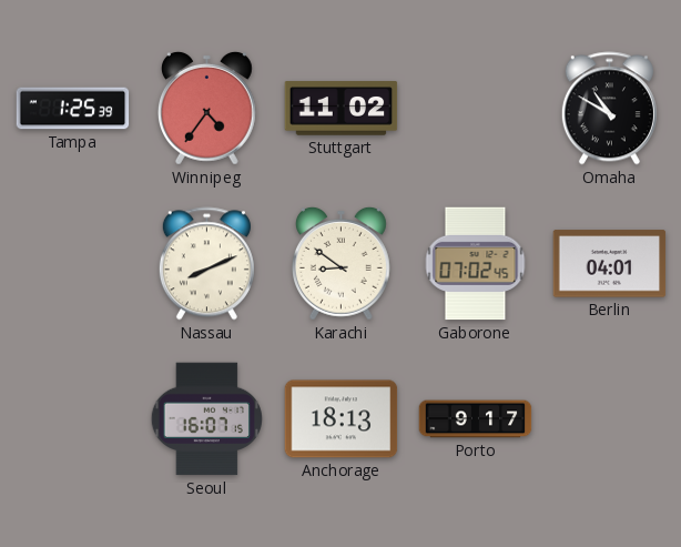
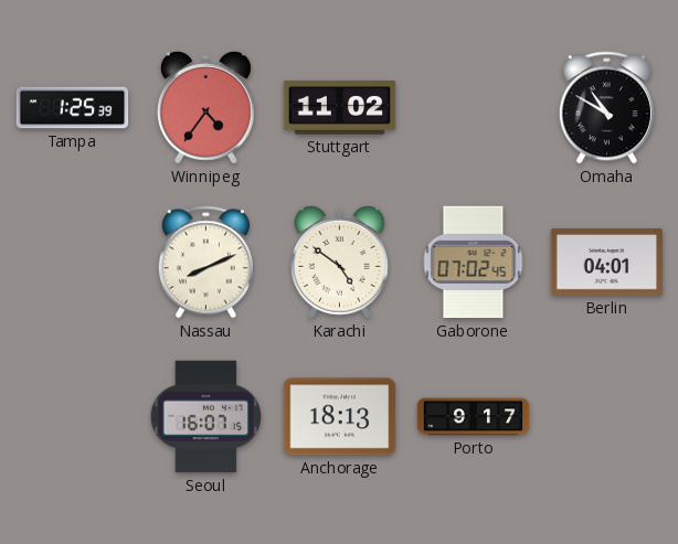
Karachi: 8:51 -> 4:51 (339, 262)
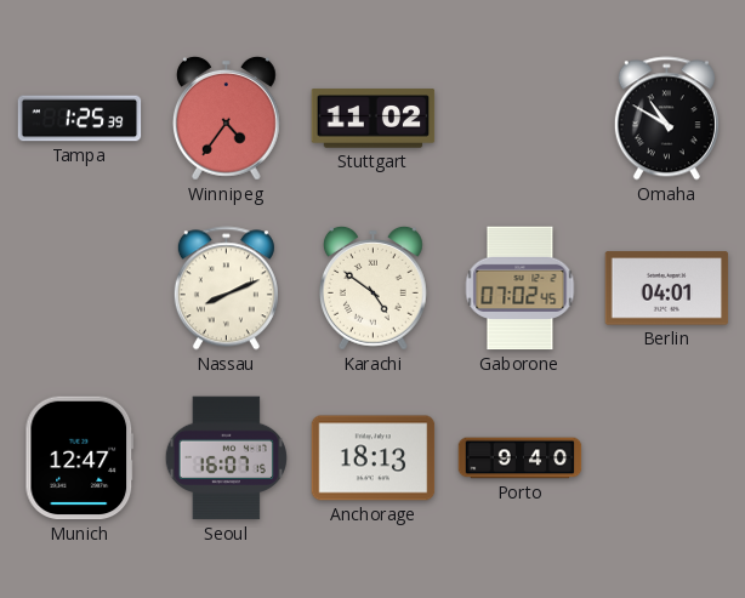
Munich: none -> 12:47 (80, 459)
Porto: 9:17 -> 9:40 (521, 459)
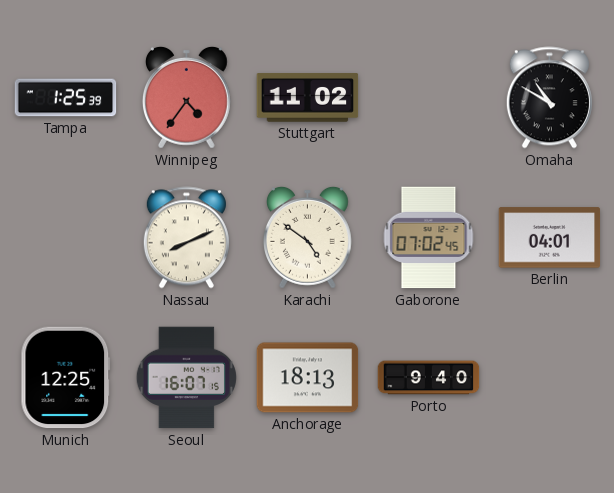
Munich: 12:47 -> 12:25 (66, 378)
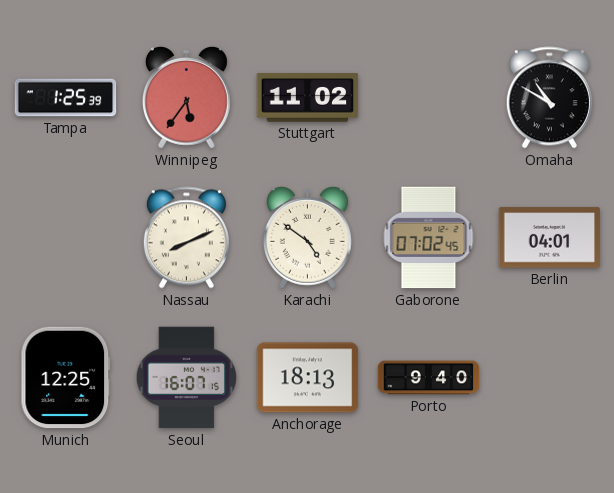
Winnipeg: 4:36 -> 5:36 (186, 97)
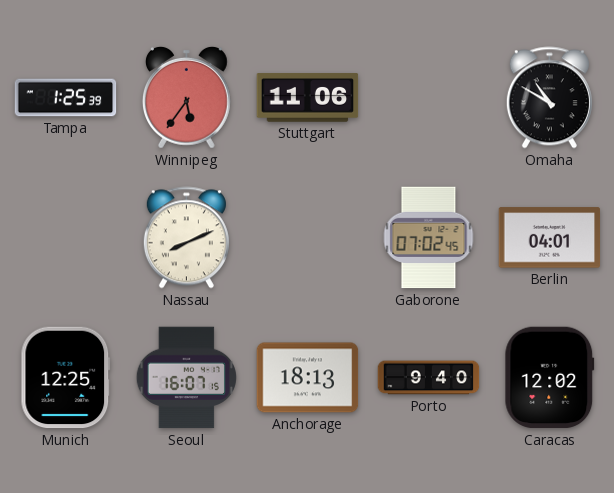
Stuttgart: 11:02 -> 11:06 (308, 98)
Karachi: 4:51 -> none (307, 237)
Caracas: none -> 12:02 (550, 378)
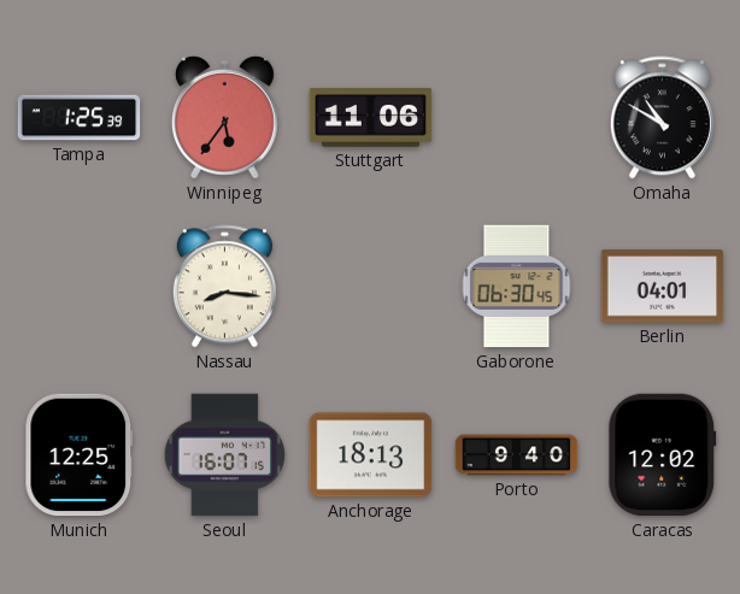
Nassau: 8:11 -> 8:16 (224, 287)
Gaborone: 07:02 -> 06:30 (517, 287)
